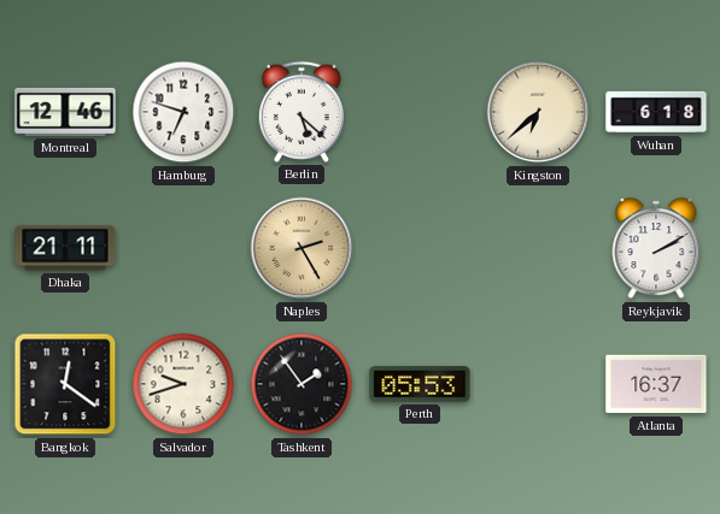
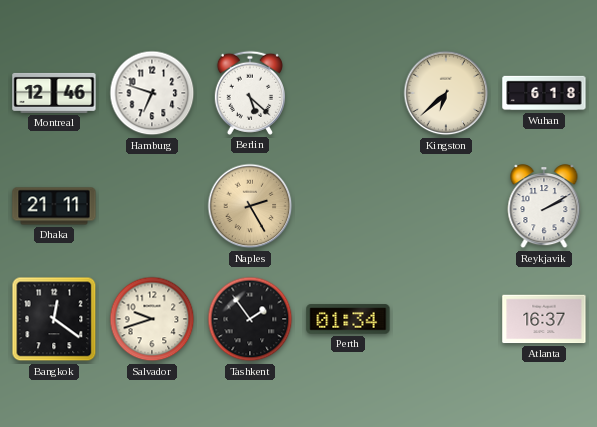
Perth: 05:53 -> 01:34 (348, 319)
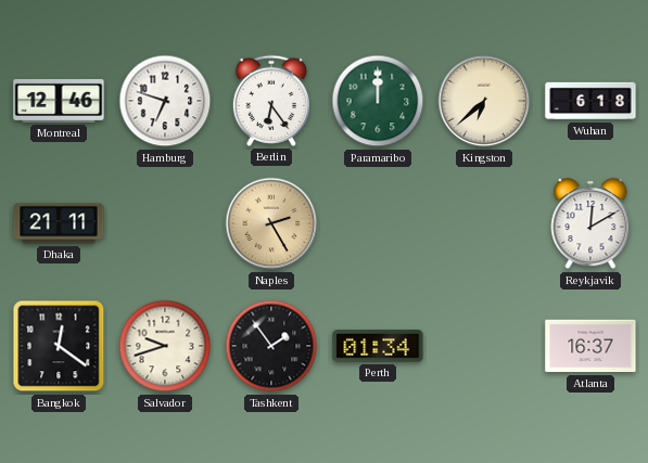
Berlin: 5:22 -> 6:24 (271, 101)
Paramaribo: none -> 12:00 (378, 101)
Reykjavik: 2:10 -> 12:10 (590, 224)
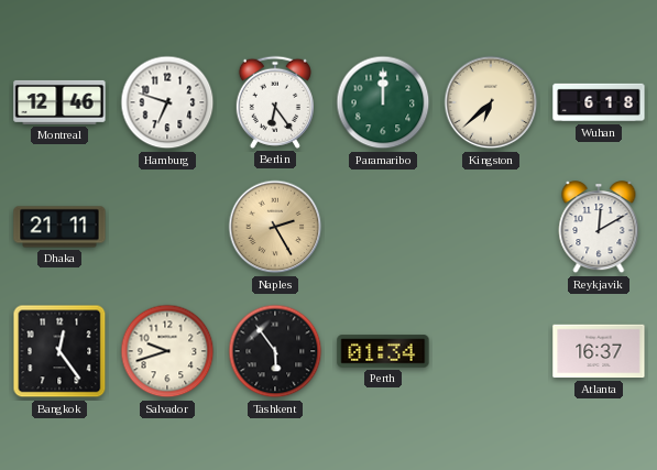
Bangkok: 12:21 -> 12:24 (59, 351)
Tashkent: 1:54 -> 5:54 (275, 351)
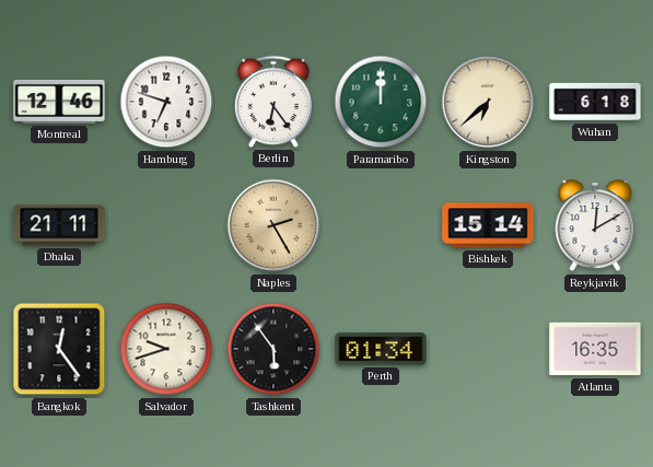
Bishkek: none -> 15:14 (488, 225)
Atlanta: 16:37 -> 16:35 (595, 349)
